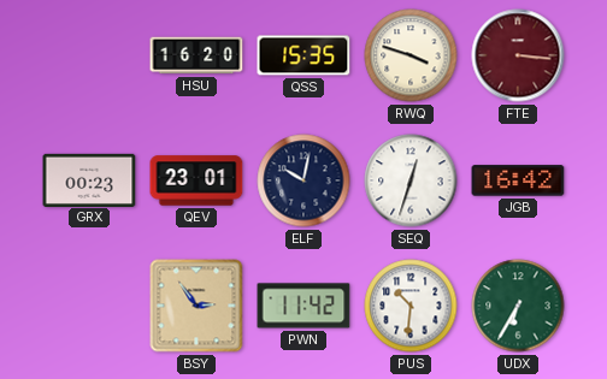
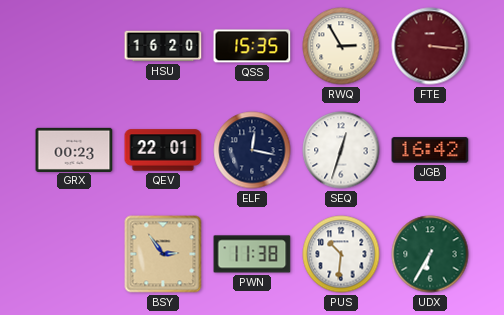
RWQ: 3:48 -> 2:55 (341, 46)
QEV: 23:01 -> 22:01 (163, 150)
ELF: 10:02 -> 12:17 (252, 150)
PWN: 11:42 -> 11:38 (252, 254)
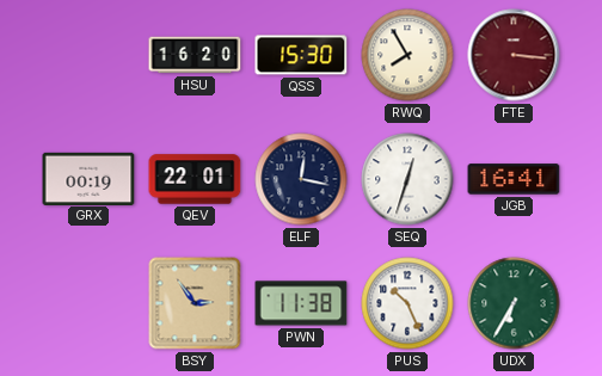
QSS: 15:35 -> 15:30 (301, 55)
RWQ: 2:55 -> 7:55 (407, 55)
GRX: 00:23 -> 00:19 (88, 178)
JGB: 16:42 -> 16:41 (514, 179)
PUS: 10:31 -> 10:26 (407, 303)
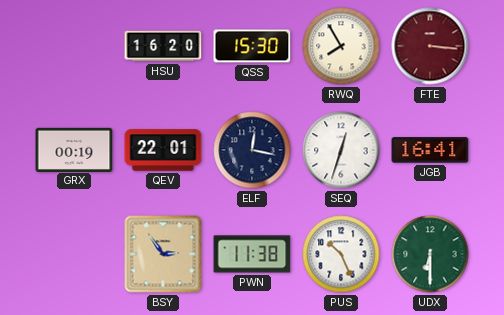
UDX: 6:35 -> 6:30 (430, 254)
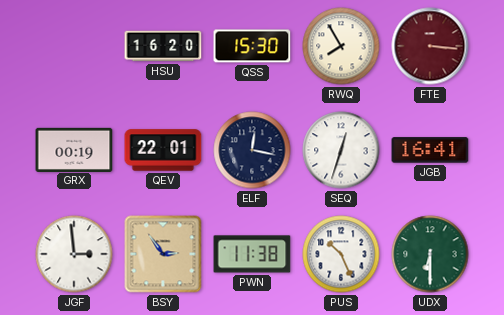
JGF: none -> 2:59 (74, 254)
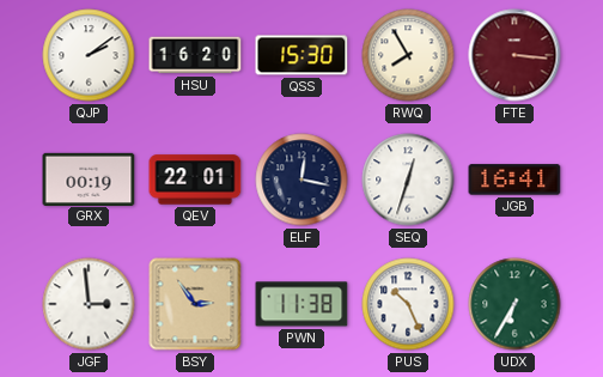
QJP: none -> 2:09 (89, 55)
UDX: 6:30 -> 6:35 (514, 304)
